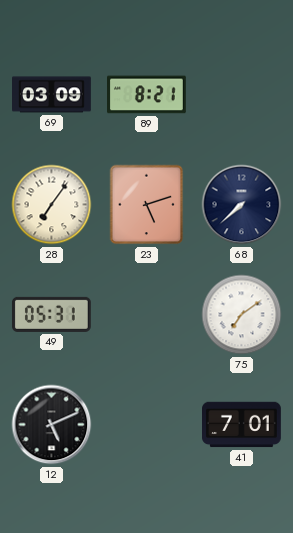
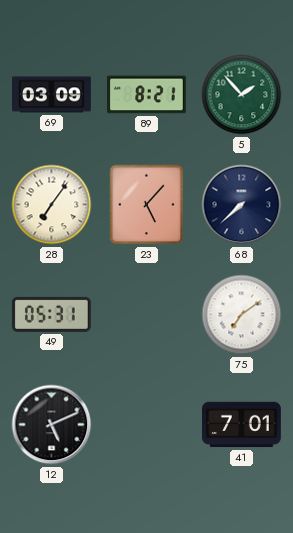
5: none -> 1:53 (242, 95)
23: 5:12 -> 5:07 (147, 205)
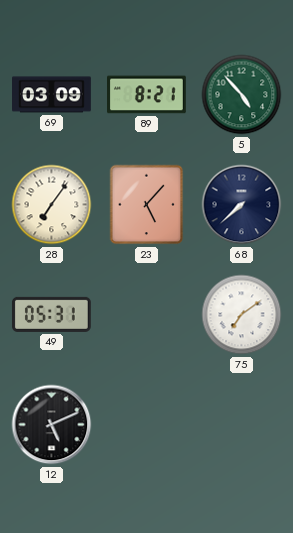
5: 1:53 -> 4:53 (242, 95)
41: 7:01 -> none (242, 425)
